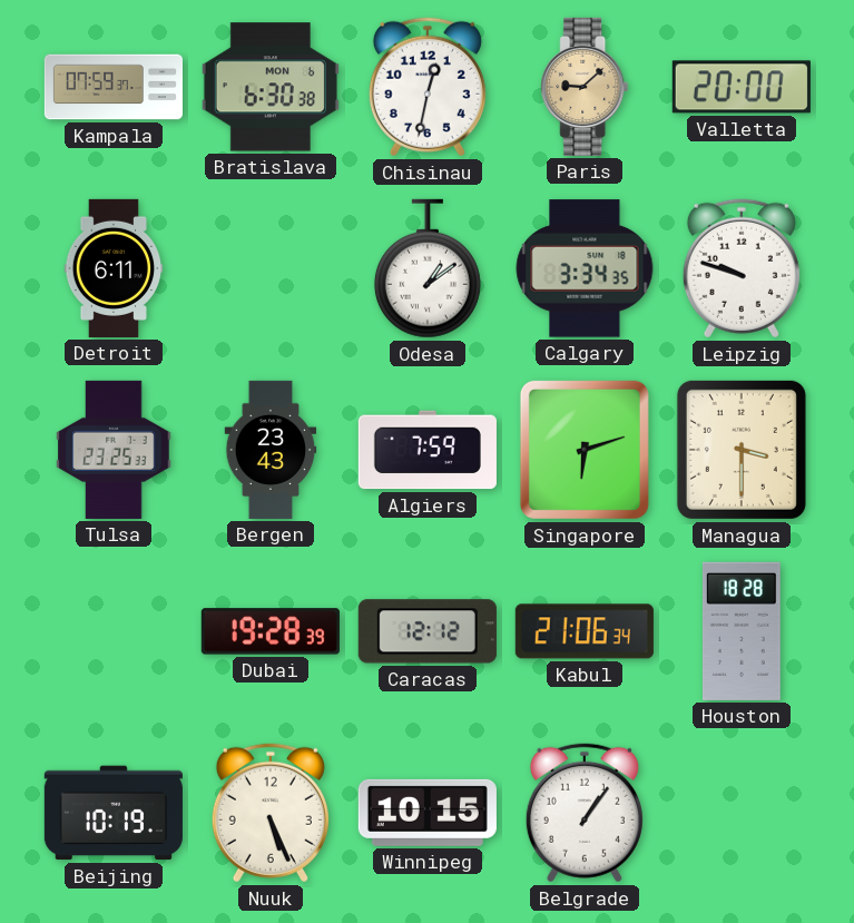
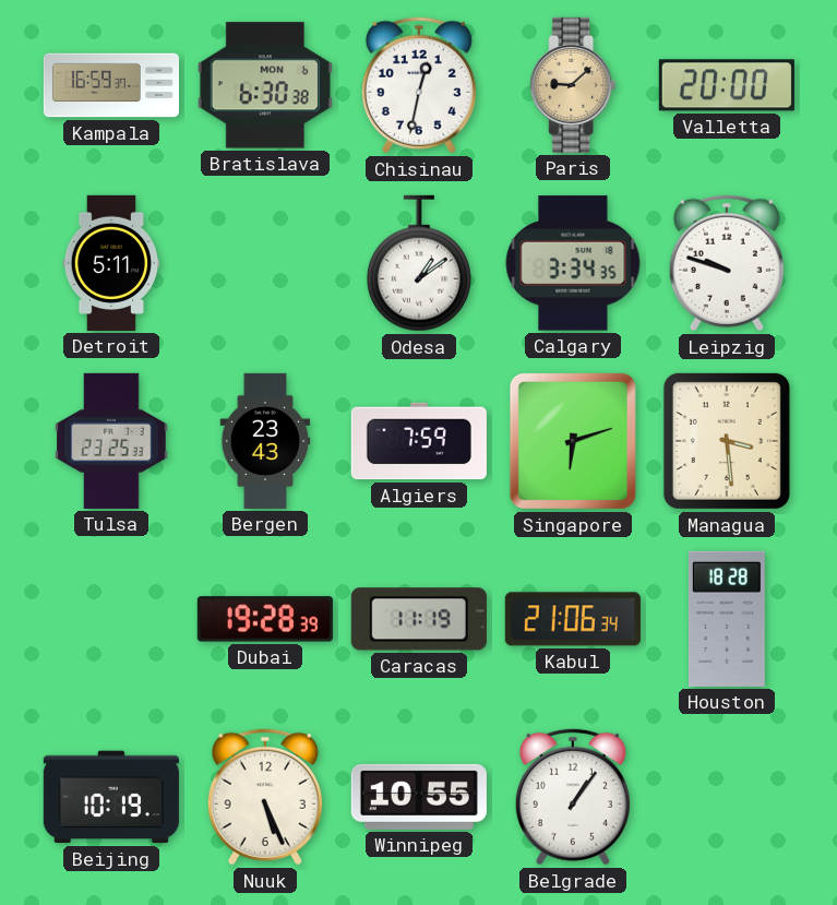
Kampala: 07:59 -> 16:59 (110, 85)
Detroit: 6:11 -> 5:11 (111, 263)
Managua: 3:30 -> 3:29 (727, 441)
Caracas: 12:12 -> 11:19 (419, 619)
Winnipeg: 10:15 -> 10:55 (419, 797)
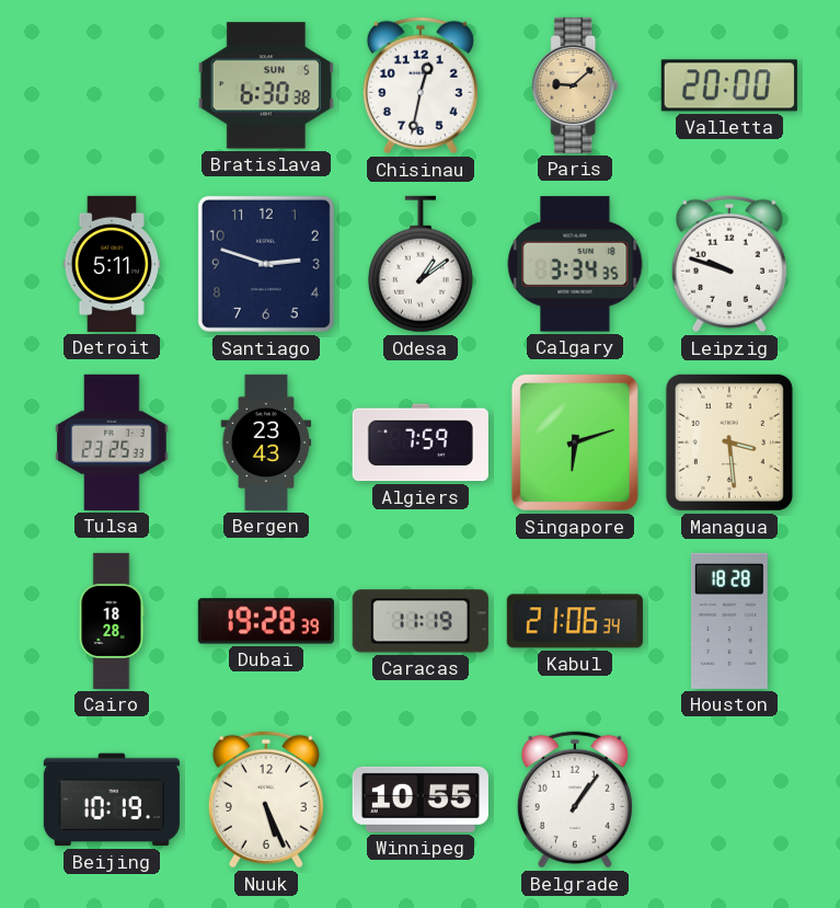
Kampala: 16:59 -> none (110, 85)
Bratislava date: MON 6 -> SUN 5 (266, 85)
Santiago: none -> 2:48 (266, 264)
Cairo: none -> 18:28 (112, 621)
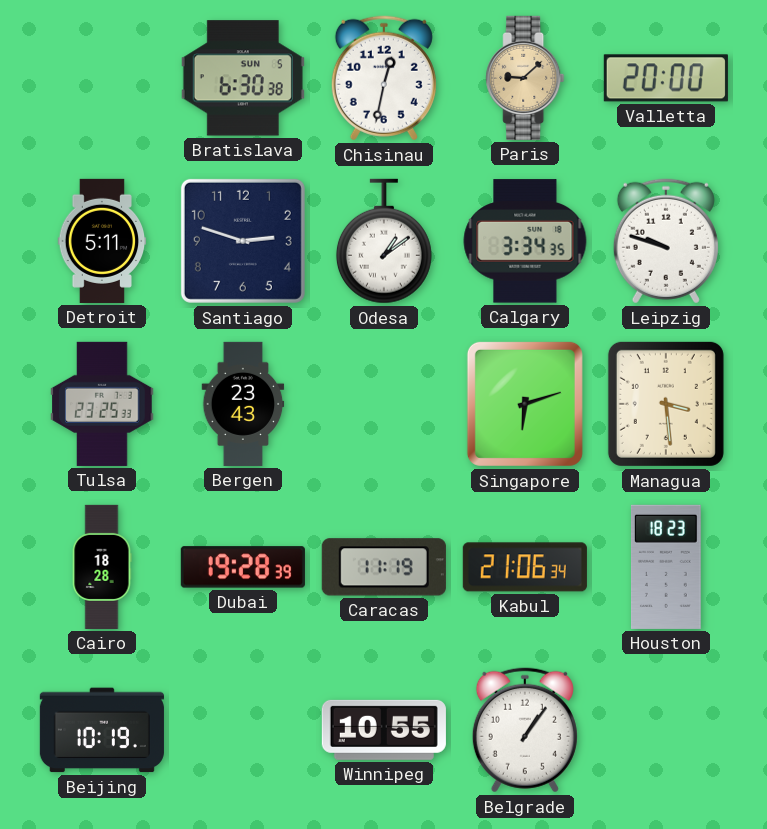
Algiers: 7:59 -> none (421, 442)
Houston: 18:28 -> 18:23 (666, 567)
Nuuk: 5:26 -> none (266, 800)
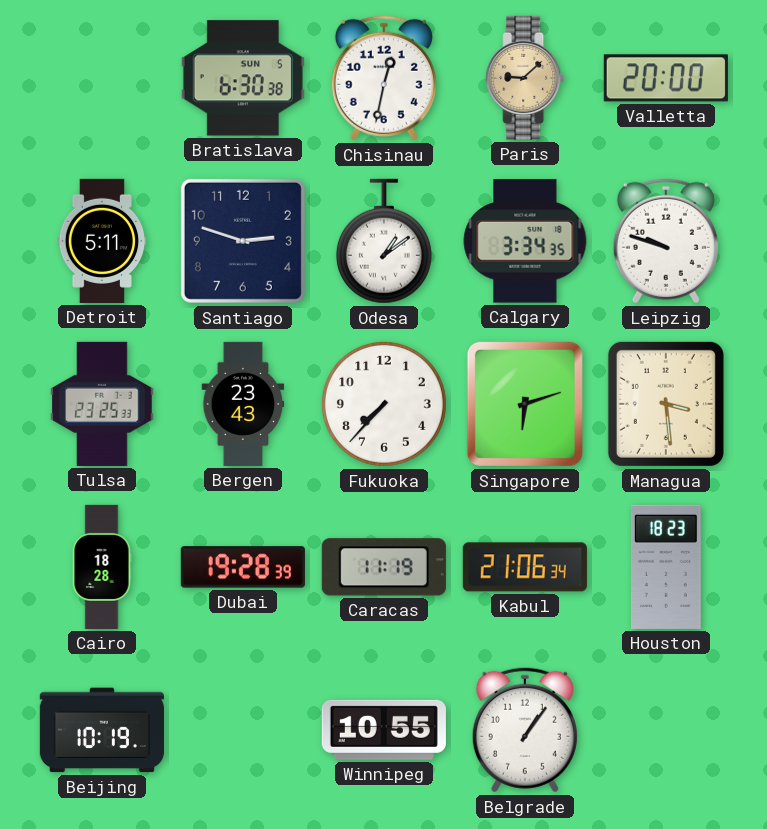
Fukuoka: none -> 7:37 (384, 404)
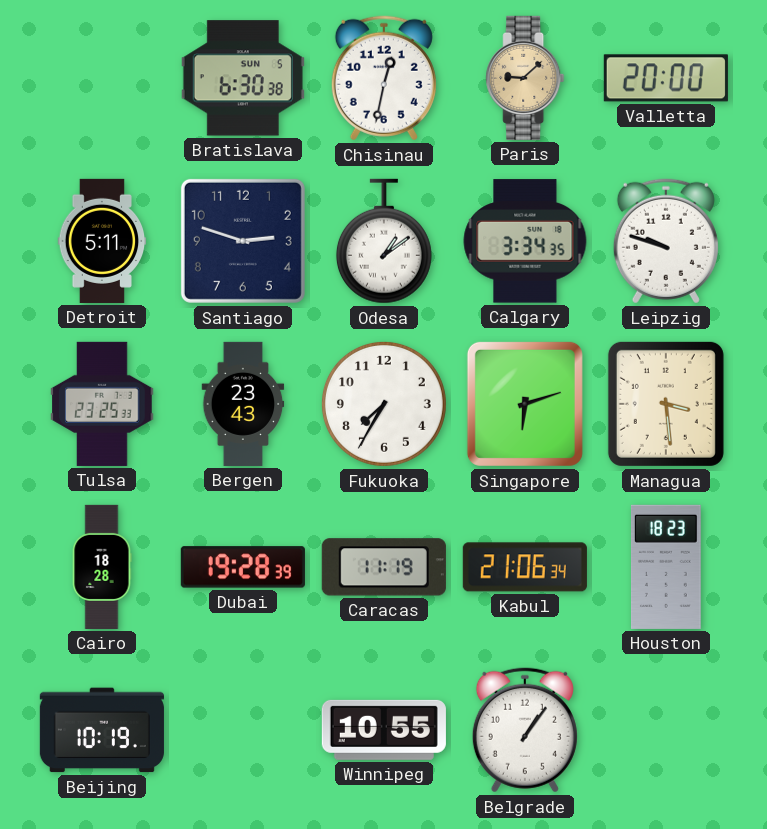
Fukuoka: 7:37 -> 7:35 (384, 404)
